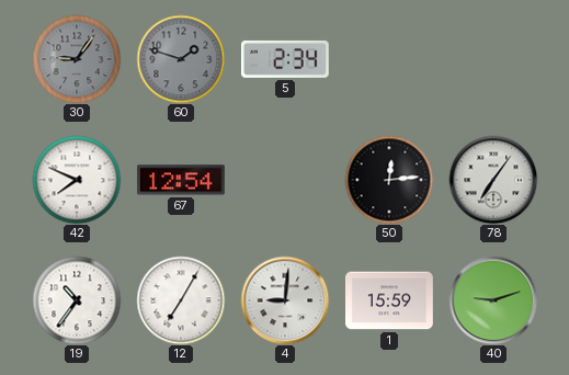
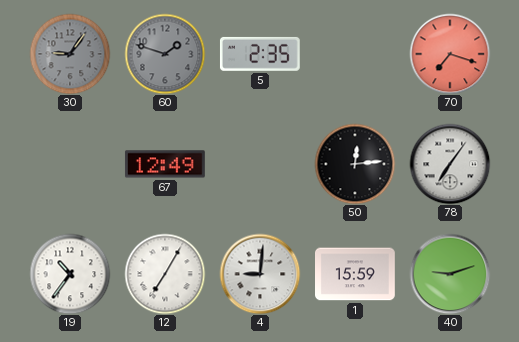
5: 2:34 -> 2:35 (260, 54)
70: none -> 7:18 (450, 54)
42: 7:49 -> none (77, 180)
67: 12:54 -> 12:49 (165, 164)
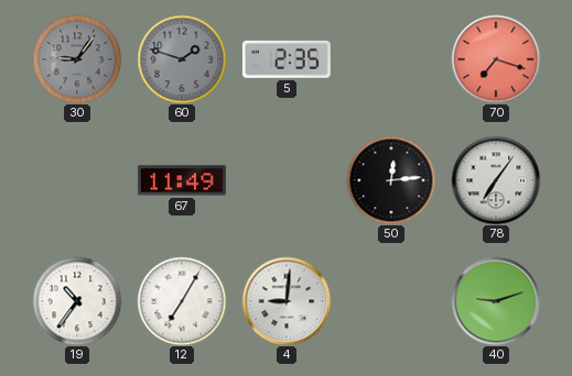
67: 12:49 -> 11:49 (182, 180)
1: 15:59 -> none (356, 274)
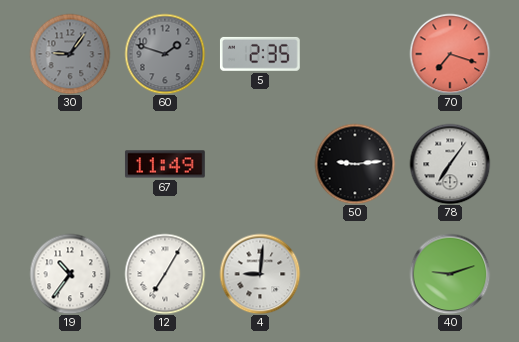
50: 12:14 -> 9:14 (355, 164)
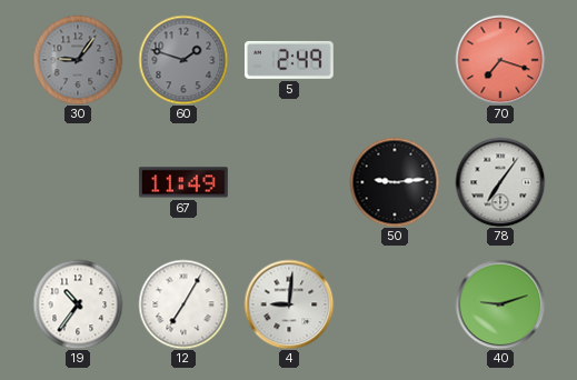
5: 2:35 -> 2:49 (289, 60)
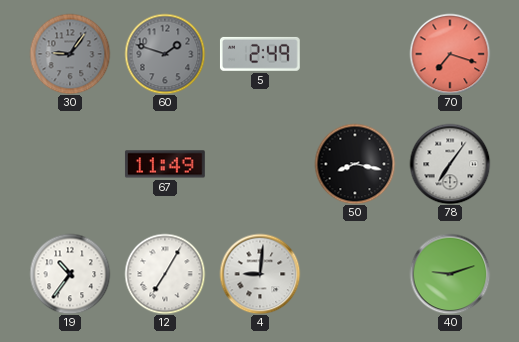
50: 9:14 -> 8:17 (355, 164)
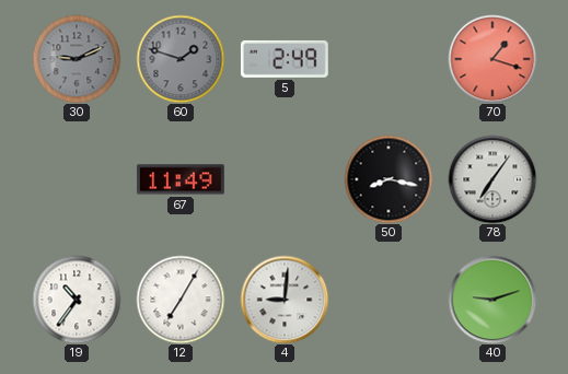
30: 9:06 -> 9:11 (77, 59)
70: 7:18 -> 1:18 (492, 59)
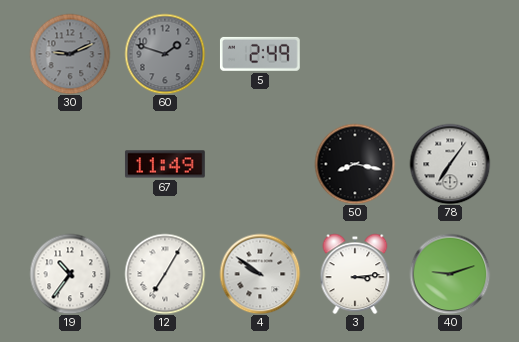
70: 1:18 -> none (492, 59)
4: 9:01 -> 9:51 (260, 274)
3: none -> 3:14 (355, 274)
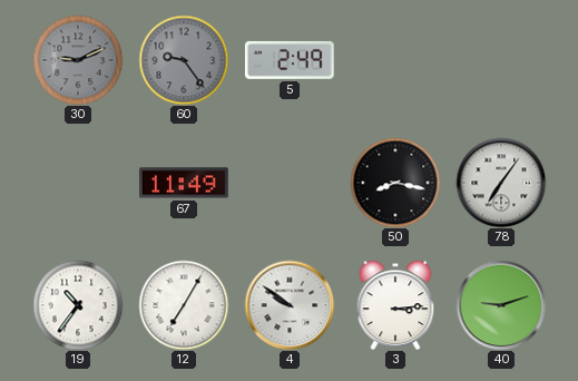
60: 1:48 -> 9:24 (184, 60)
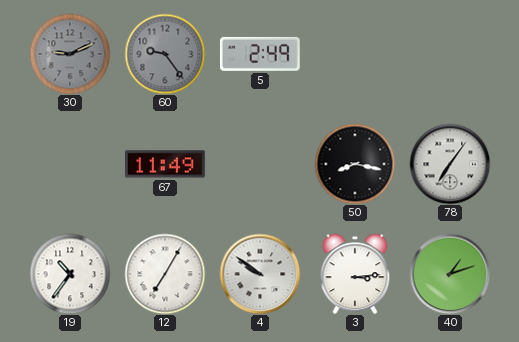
40: 9:12 -> 1:12 (450, 274)
